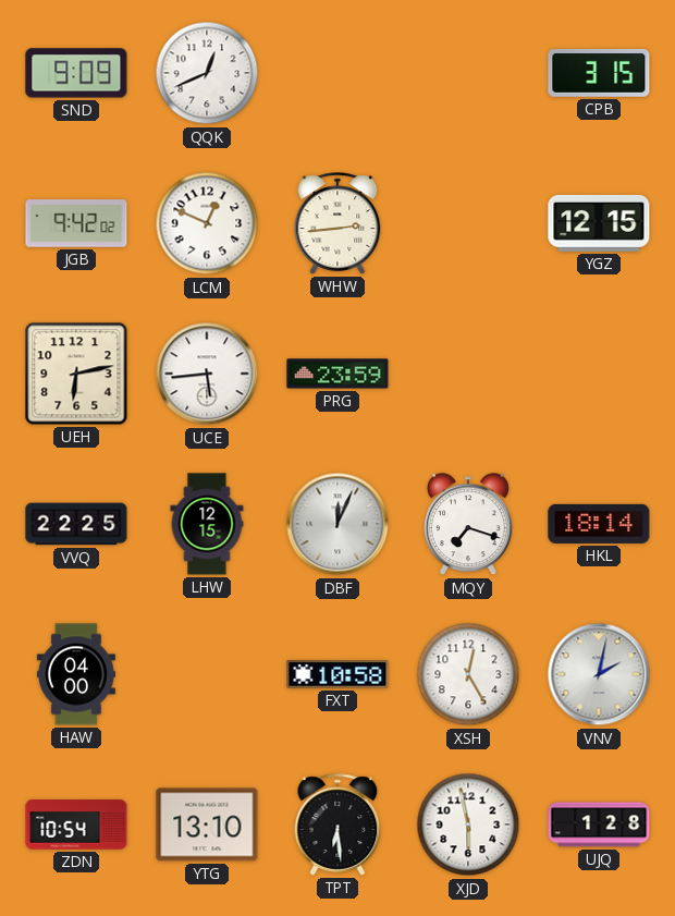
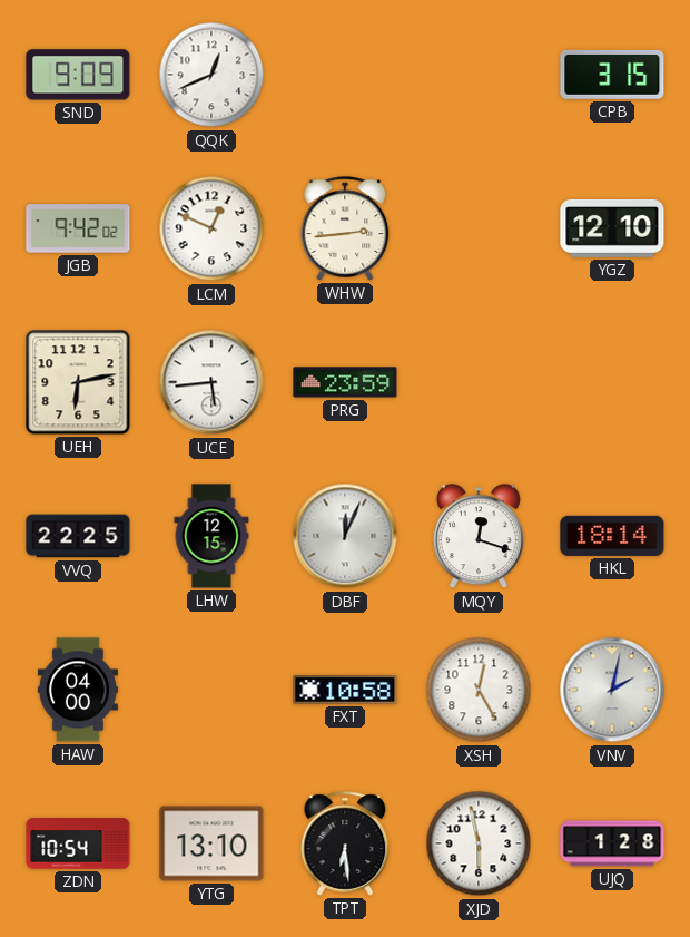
YGZ: 12:15 -> 12:10 (612, 228)
MQY: 7:18 -> 12:18 (479, 537)
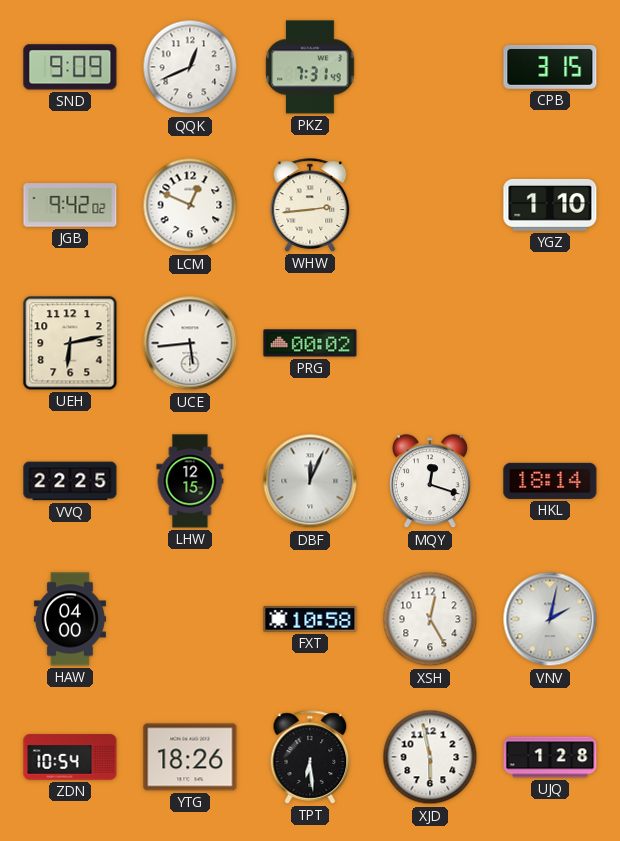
PKZ: none -> 7:31 (310, 67)
YGZ: 12:10 -> 1:10 (550, 205)
PRG: 23:59 -> 00:02 (310, 343)
YTG: 13:10 -> 18:26 (190, 757)
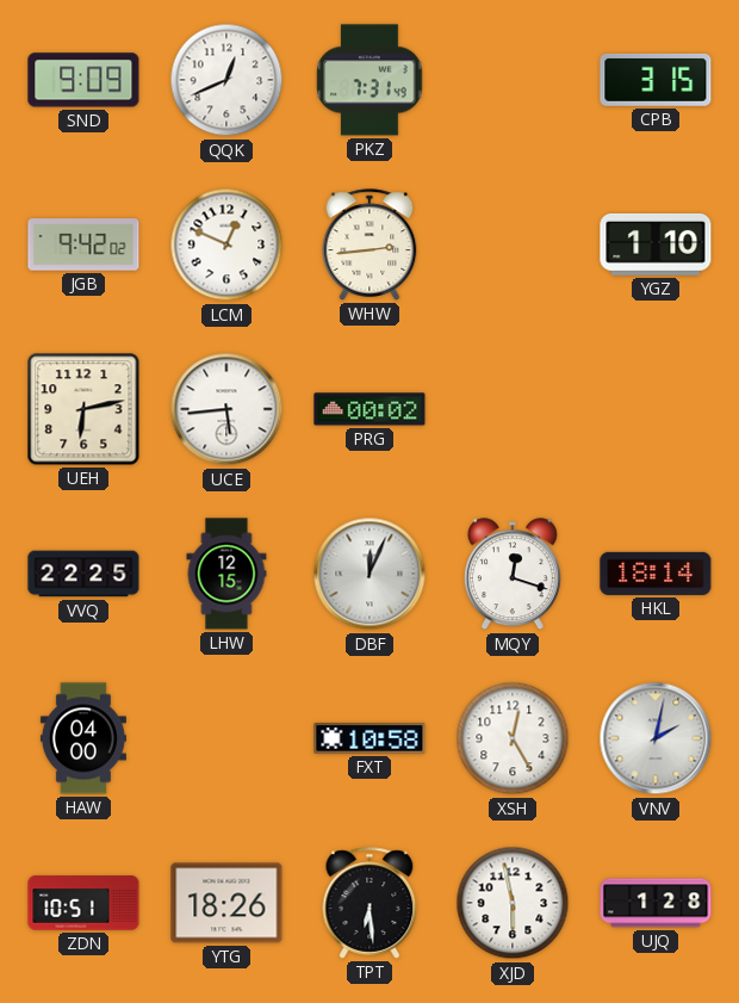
ZDN: 10:54 -> 10:51 (83, 903)
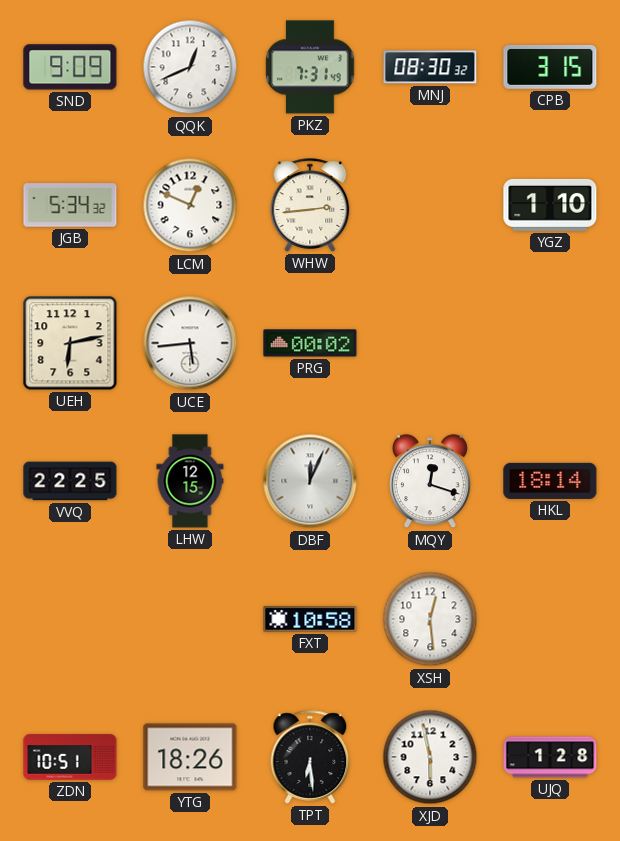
MNJ: none -> 08:30 (430, 67)
JGB: 9:42 -> 5:34 (70, 205)
HAW: 04:00 -> none (83, 738)
XSH: 12:25 -> 12:29 (430, 619)
VNV: 2:02 -> none (656, 738)
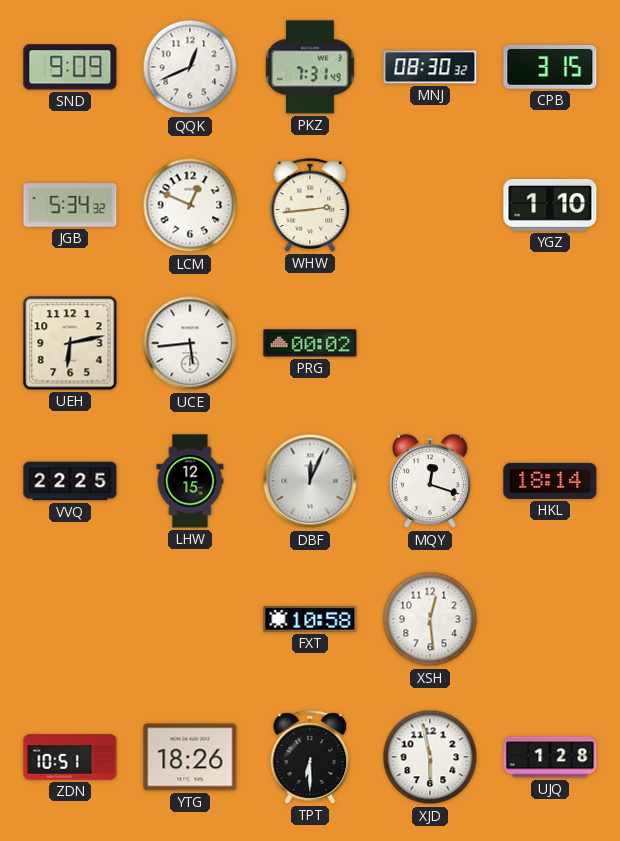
TPT: 6:29 -> 6:30 (310, 757)
